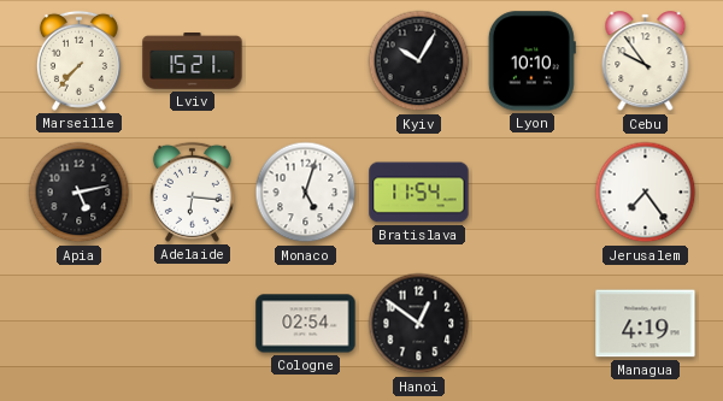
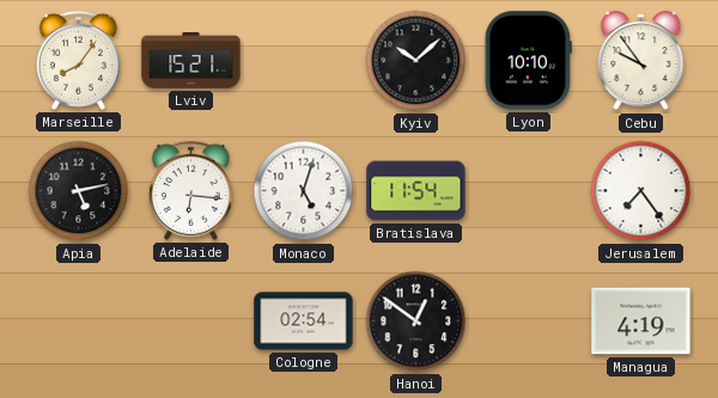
Marseille: 7:37 -> 8:06 (78, 60)
Kyiv: 10:05 -> 10:08 (416, 61)
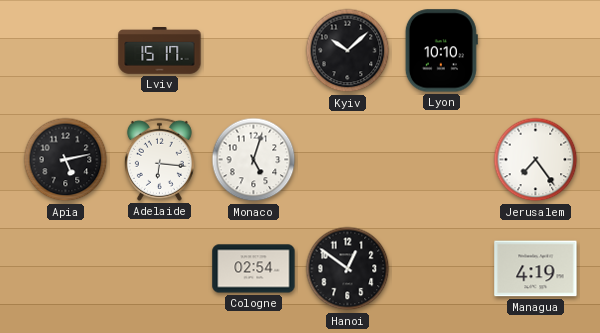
Marseille: 8:06 -> none (78, 60)
Lviv: 15:21 -> 15:17 (160, 51)
Cebu: 9:54 -> none (641, 61)
Bratislava: 11:54 -> none (416, 191)
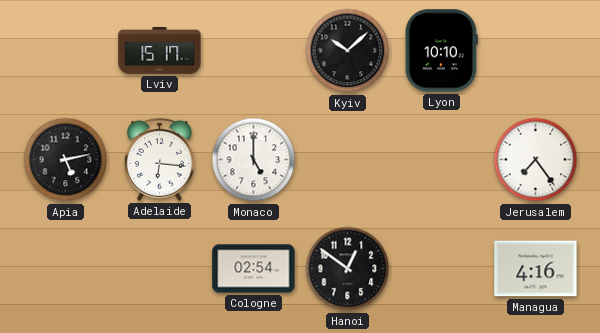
Monaco: 5:03 -> 5:00 (254, 160)
Managua: 4:19 -> 4:16 (536, 269)
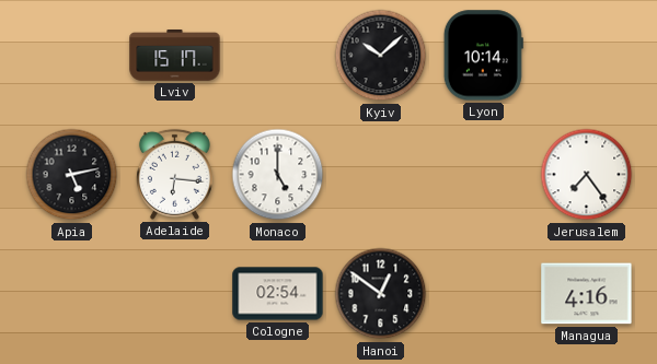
Lyon: 10:10 -> 10:14 (483, 56)
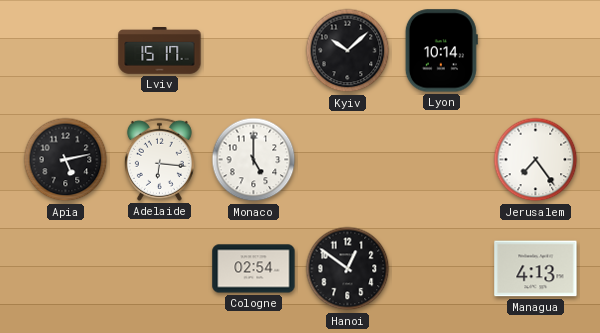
Managua: 4:16 -> 4:13 (536, 269)
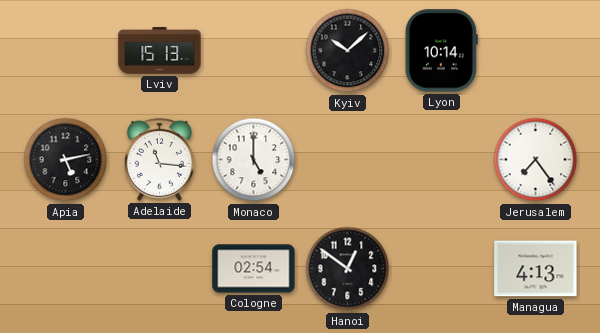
Lviv: 15:17 -> 15:13 (160, 51)
Adelaide: 6:16 -> 11:16 (159, 159)
